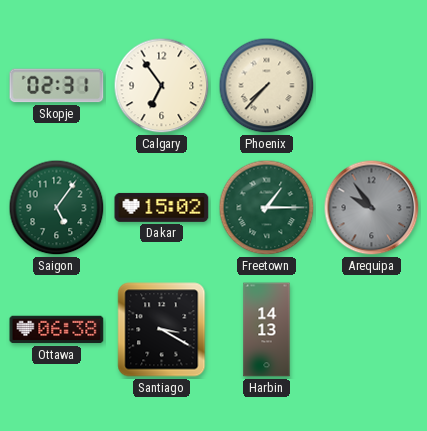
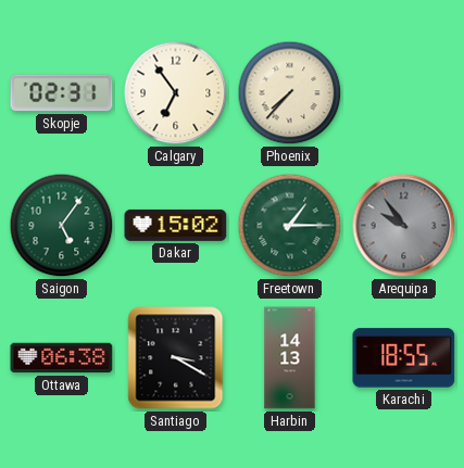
Karachi: none -> 18:55 (404, 358)
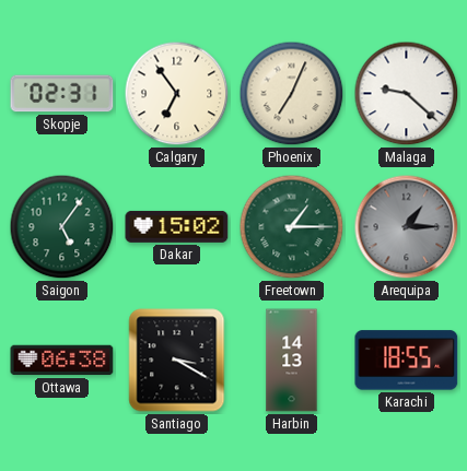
Phoenix: 7:37 -> 7:04 (292, 94)
Malaga: none -> 9:22 (407, 94)
Arequipa: 9:54 -> 1:15 (407, 227)
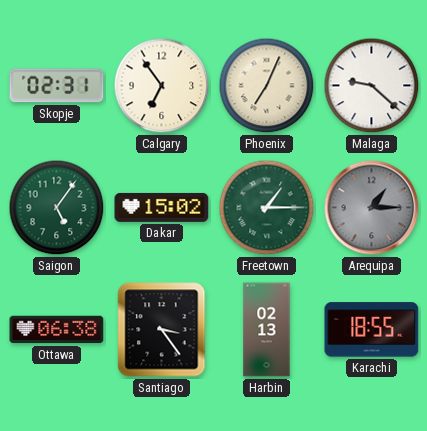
Santiago: 3:20 -> 3:24 (162, 330)
Harbin: 14:13 -> 02:13 (267, 330)
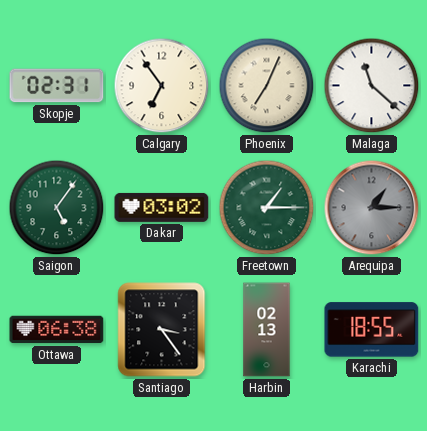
Malaga: 9:22 -> 11:22 (372, 86)
Dakar: 15:02 -> 03:02 (162, 207)
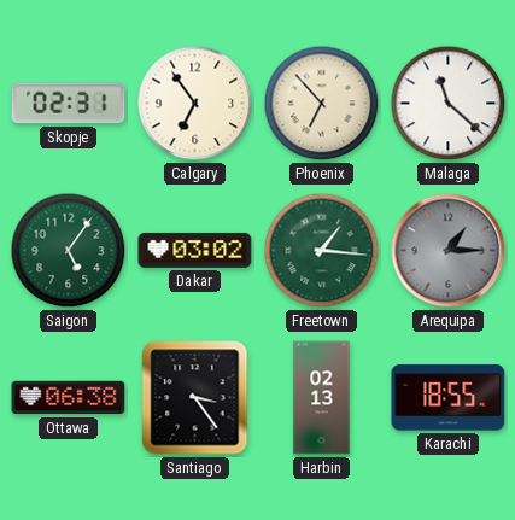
Phoenix: 7:04 -> 6:53 (322, 104)
Freetown: 1:15 -> 1:16 (322, 251)
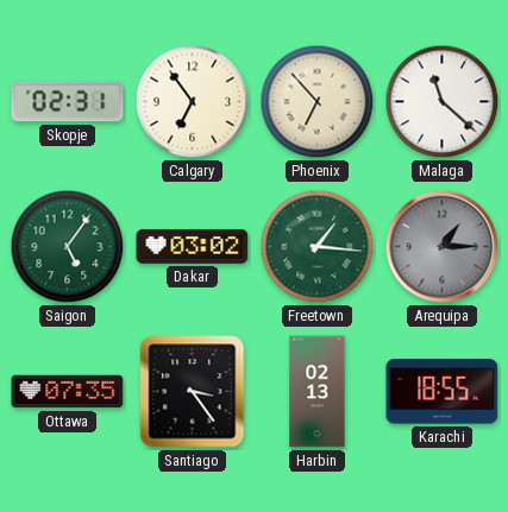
Ottawa: 06:38 -> 07:35 (68, 392)
